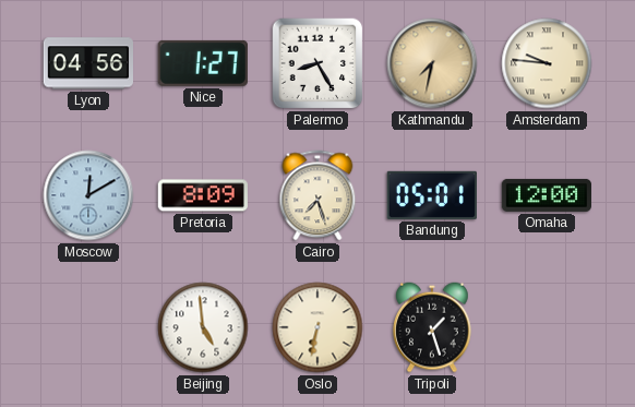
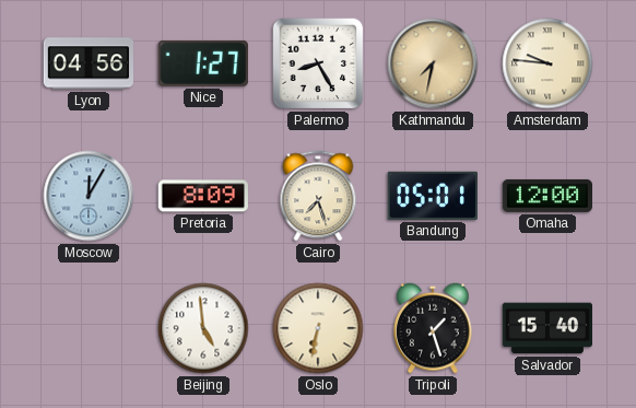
Moscow: 12:10 -> 12:05 (89, 196)
Salvador: none -> 15:40 (546, 328)
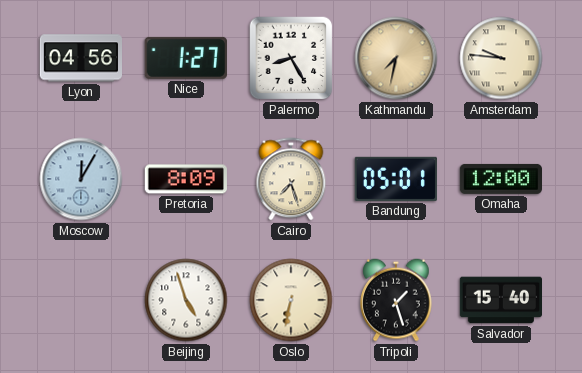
Beijing: 4:59 -> 4:57 (186, 300)
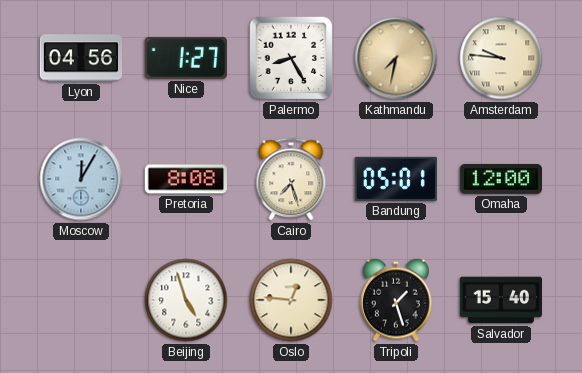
Pretoria: 8:09 -> 8:08 (186, 179)
Oslo: 6:32 -> 12:46 (291, 300)
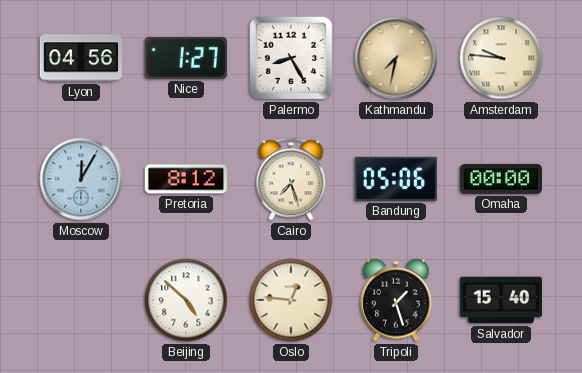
Pretoria: 8:08 -> 8:12 (186, 179)
Bandung: 05:01 -> 05:06 (395, 179)
Omaha: 12:00 -> 00:00 (500, 179)
Beijing: 4:57 -> 4:52 (186, 300)
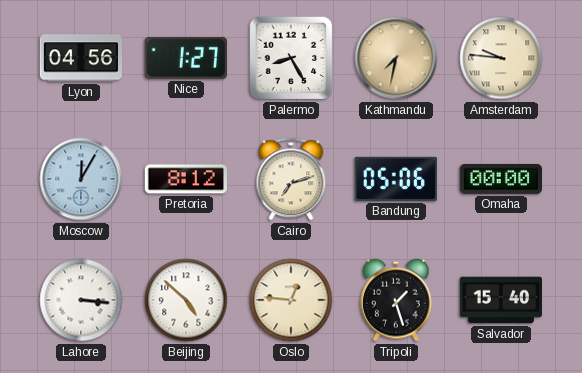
Cairo: 7:27 -> 7:12 (291, 179)
Lahore: none -> 3:16 (81, 300)
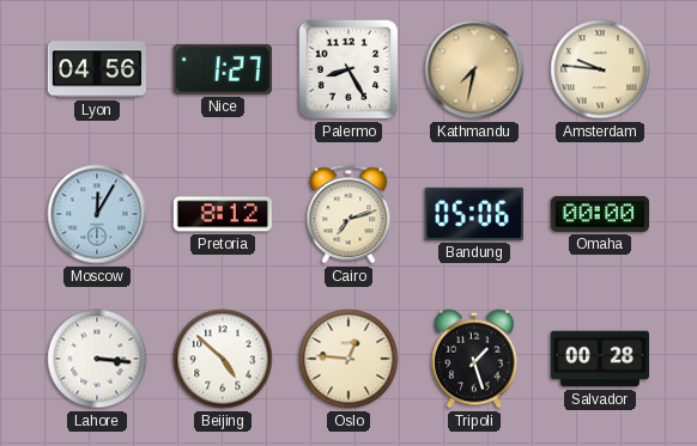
Salvador: 15:40 -> 00:28 (599, 359)
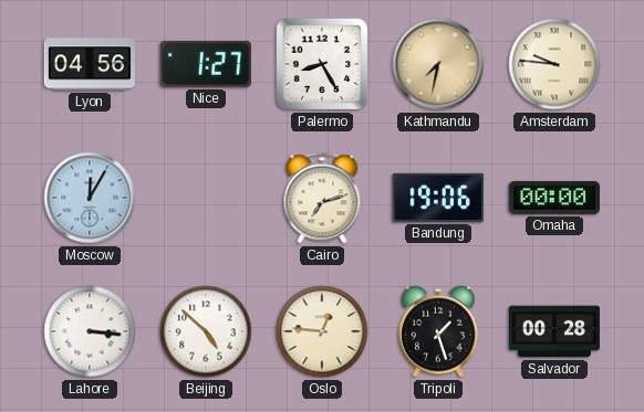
Pretoria: 8:12 -> none (223, 214)
Bandung: 05:06 -> 19:06 (437, 198)
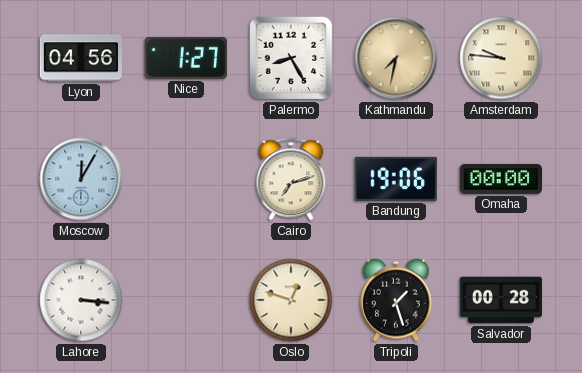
Beijing: 4:52 -> none (206, 331)
Oslo: 12:46 -> 12:48 (291, 300)
